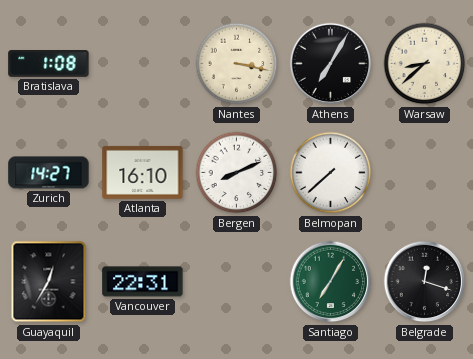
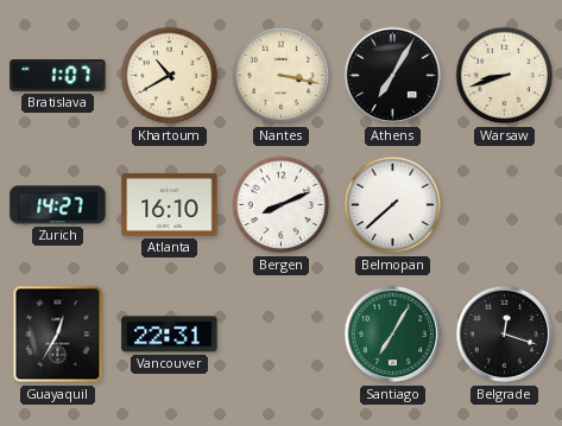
Bratislava: 1:08 -> 1:07 (58, 76)
Khartoum: none -> 10:40 (170, 76)
Warsaw: 8:38 -> 8:42 (505, 76)
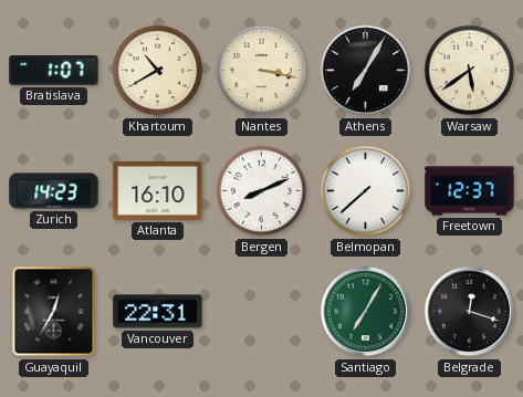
Warsaw: 8:42 -> 5:39 (470, 71)
Zurich: 14:27 -> 14:23 (54, 191)
Freetown: none -> 12:37 (470, 191)
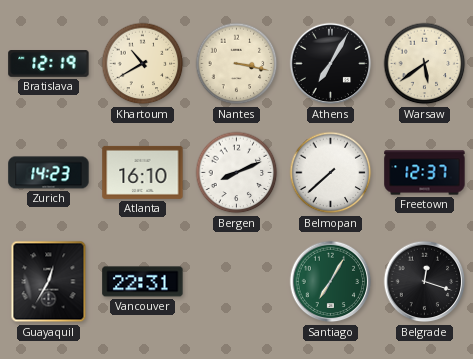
Bratislava: 1:07 -> 12:19 (49, 64)
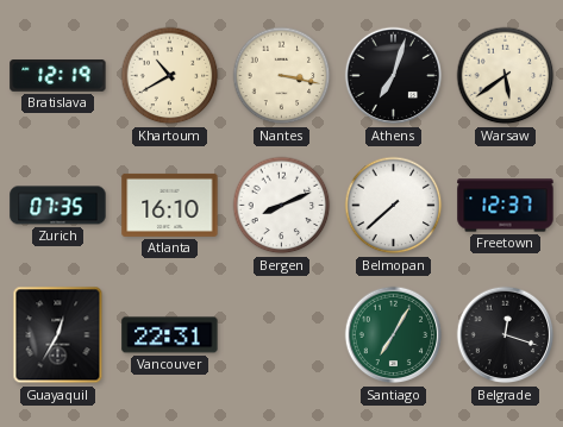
Athens: 7:05 -> 7:03 (394, 76)
Zurich: 14:23 -> 07:35 (58, 206)
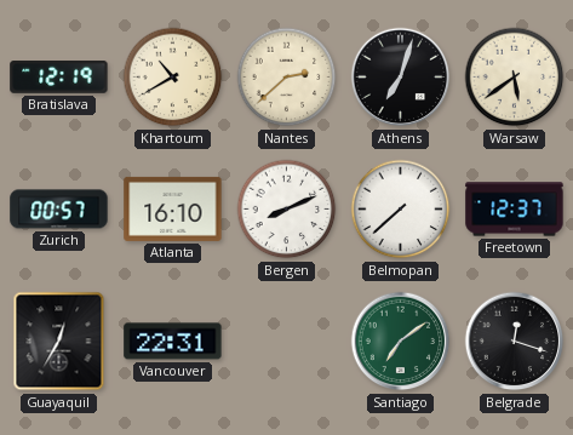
Nantes: 3:17 -> 2:38 (287, 78)
Zurich: 07:35 -> 00:57 (59, 210)
Santiago: 7:05 -> 7:09 (401, 342)
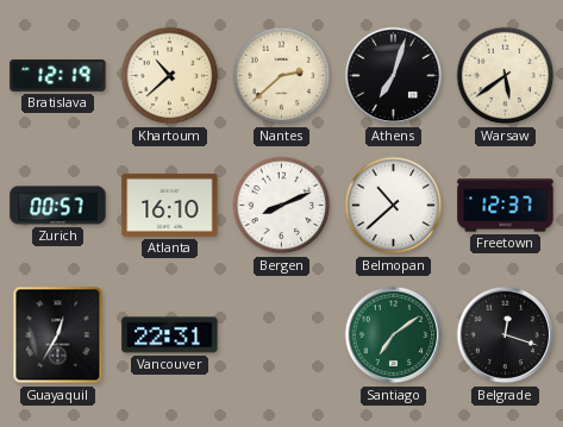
Khartoum: 10:40 -> 10:38 (170, 76)
Belmopan: 7:38 -> 10:38 (394, 206)
